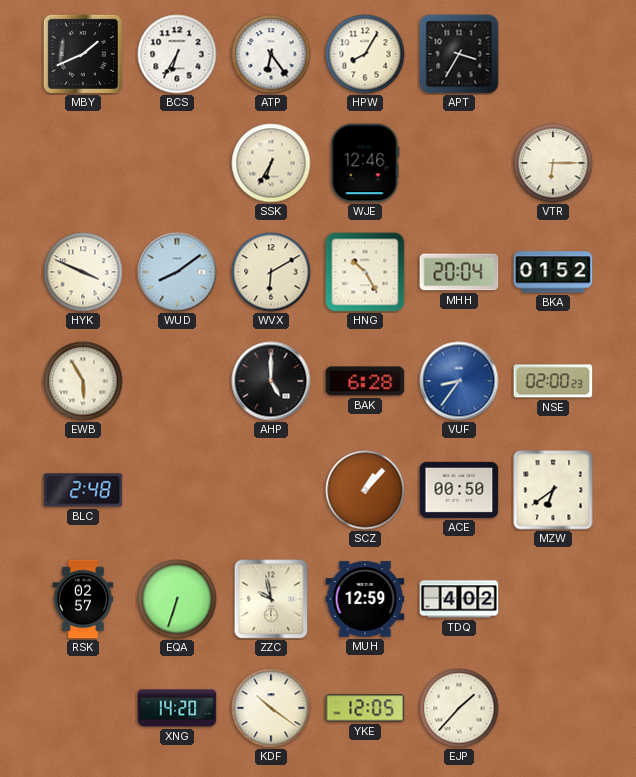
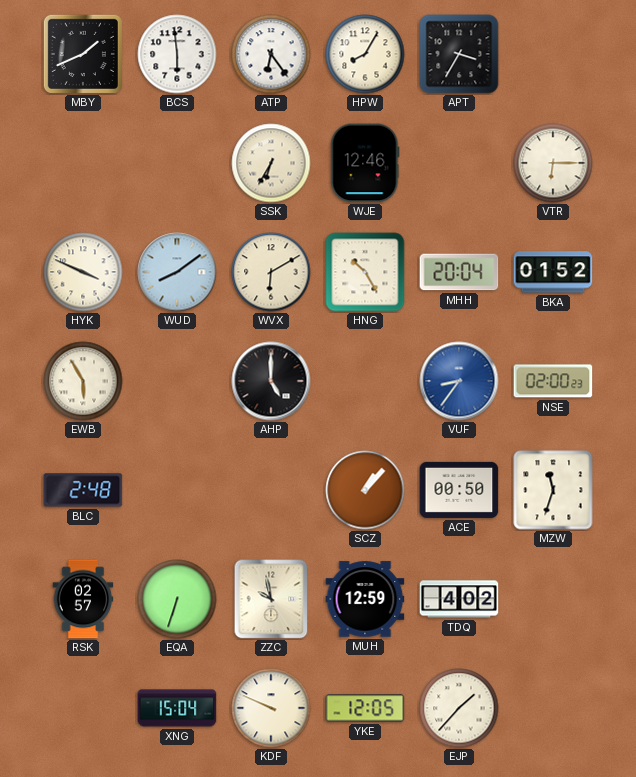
BCS: 6:35 -> 5:59 (177, 54)
BAK: 6:28 -> none (365, 381)
MZW: 6:39 -> 11:33 (553, 490)
XNG: 14:20 -> 15:04 (177, 708)
KDF: 10:21 -> 9:49 (271, 708)
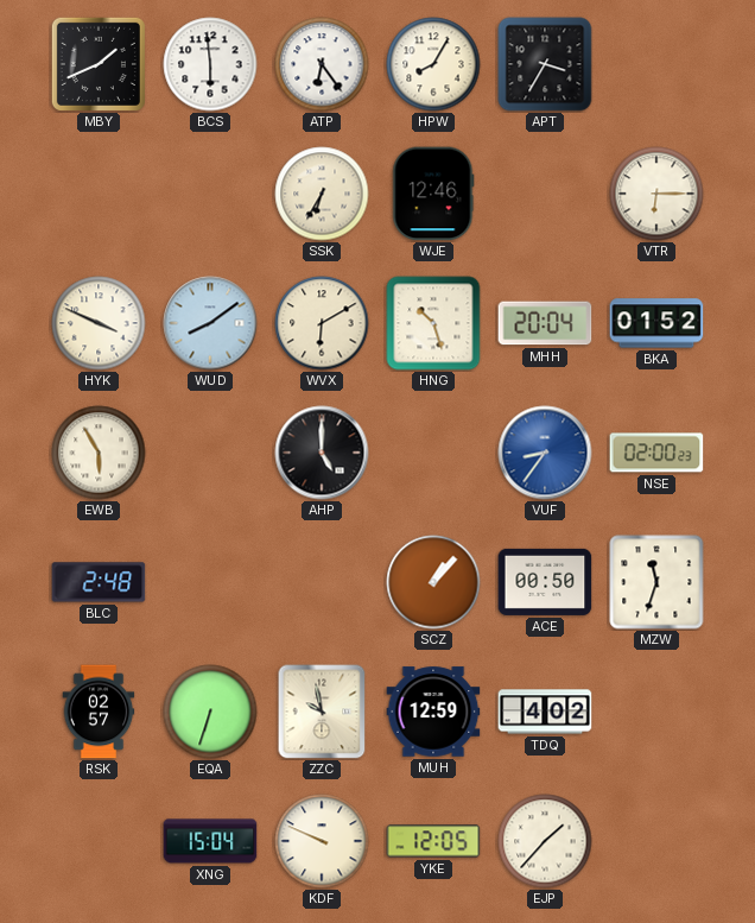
HNG: 10:25 -> 10:27 (433, 323)
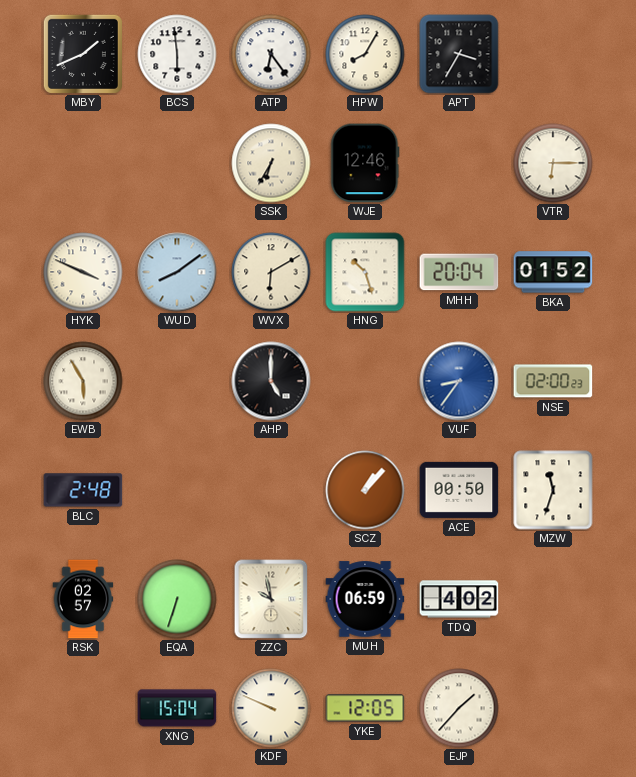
MUH: 12:59 -> 06:59 (365, 599)
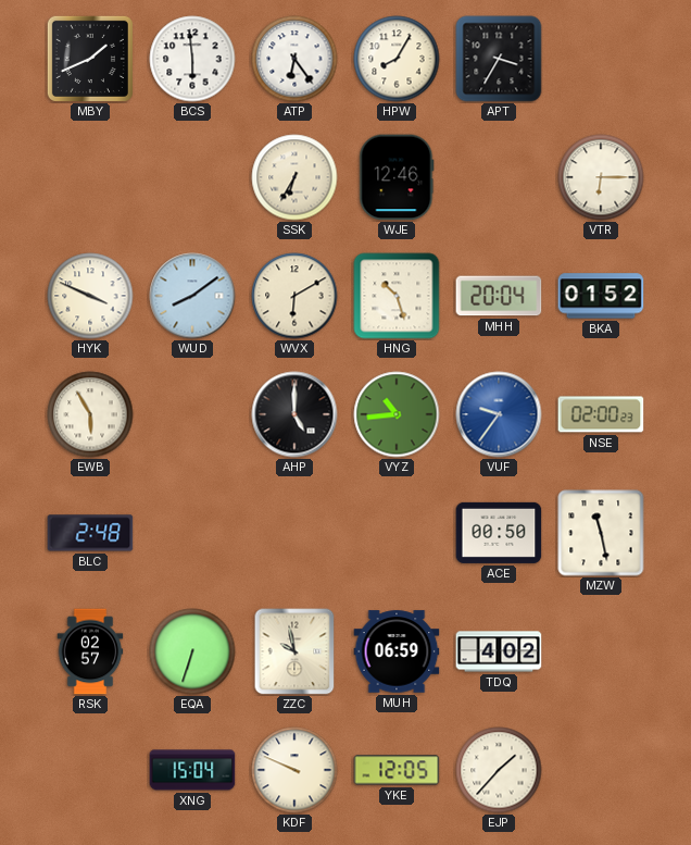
VYZ: none -> 10:44 (397, 414)
VUF: 8:36 -> 9:36 (499, 414)
SCZ: 1:07 -> none (365, 490)
MZW: 11:33 -> 11:28 (601, 533)
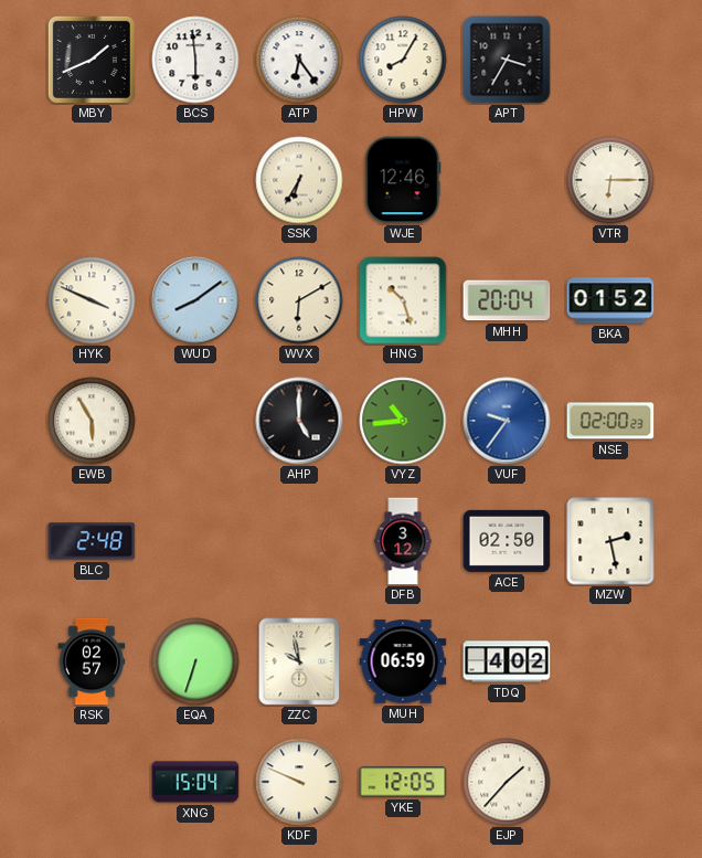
DFB: none -> 3:12 (403, 541)
ACE: 00:50 -> 02:50 (507, 541)
MZW: 11:28 -> 2:28 (610, 541)
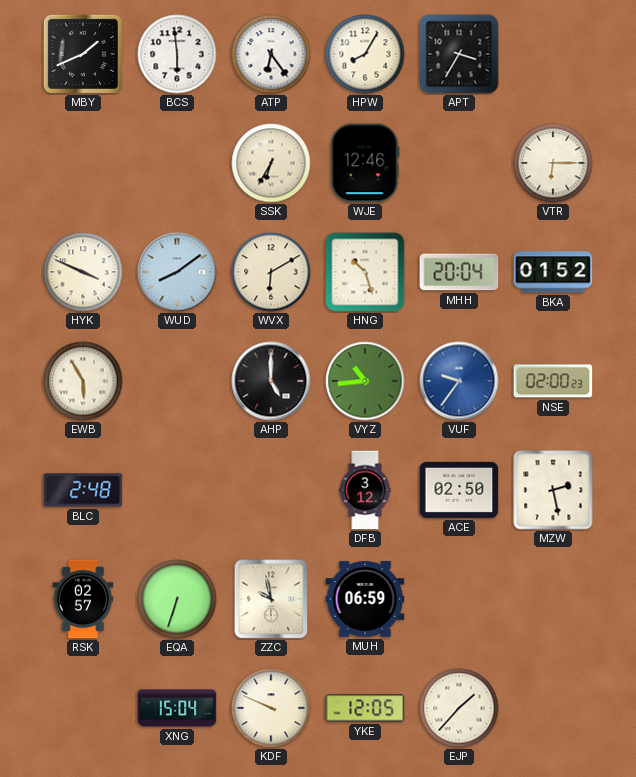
TDQ: 4:02 -> none (507, 661)
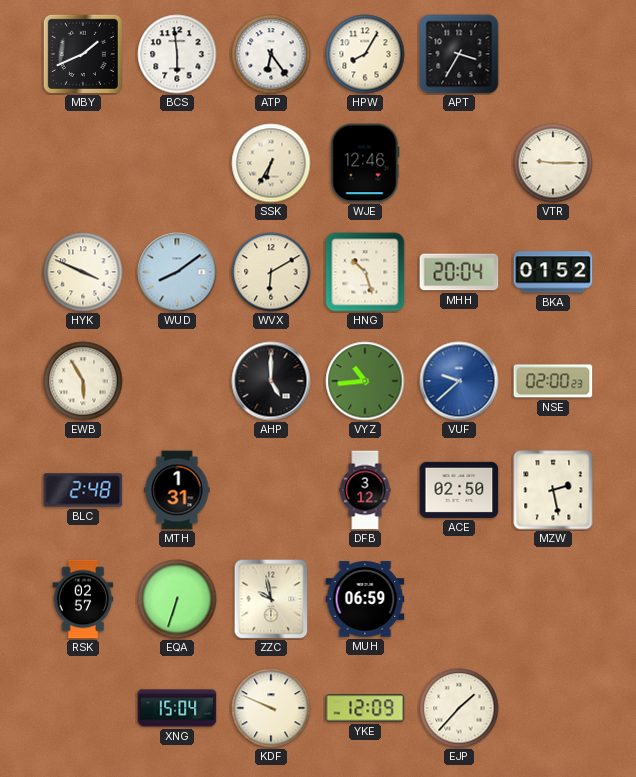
VTR: 6:15 -> 9:15 (553, 163)
VUF: 9:36 -> 9:38 (459, 381)
MTH: none -> 1:31 (177, 490)
YKE: 12:05 -> 12:09 (365, 708)
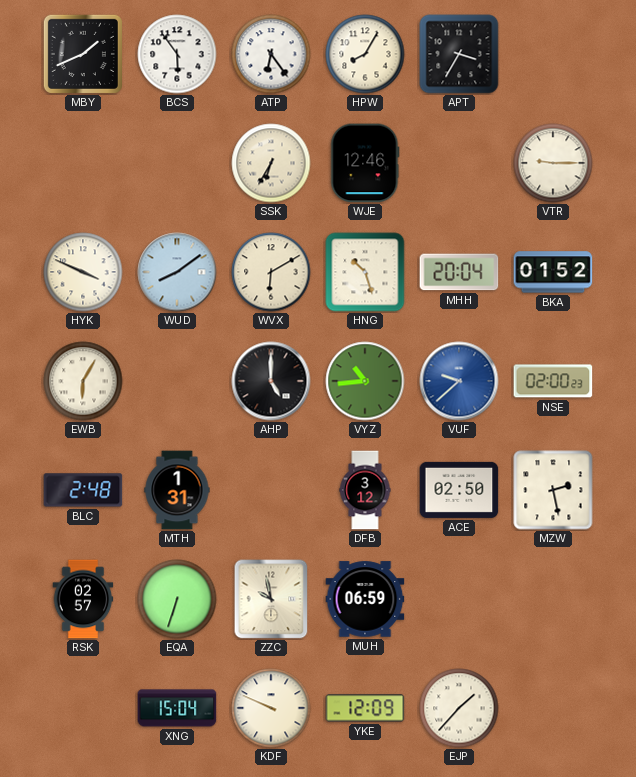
BCS: 5:59 -> 5:54 (177, 54)
EWB: 5:55 -> 6:05 (83, 381)
